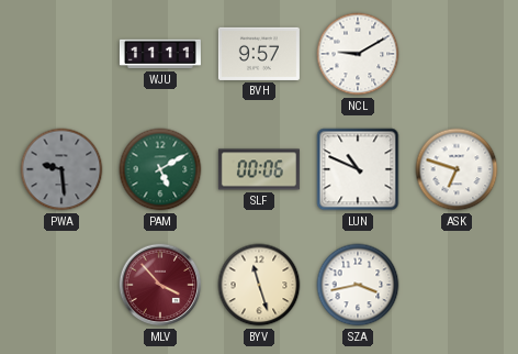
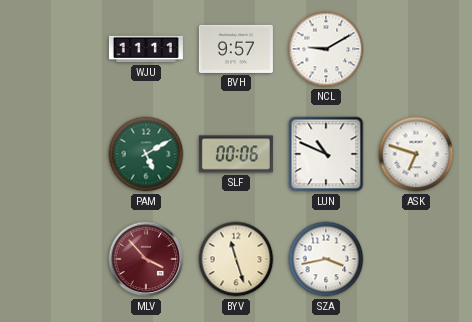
PWA: 9:29 -> none (61, 169)
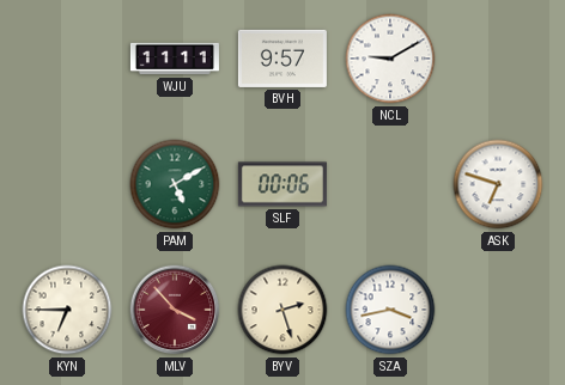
LUN: 10:49 -> none (326, 154)
KYN: none -> 6:45 (67, 310)
BYV: 11:27 -> 2:27 (282, 310)
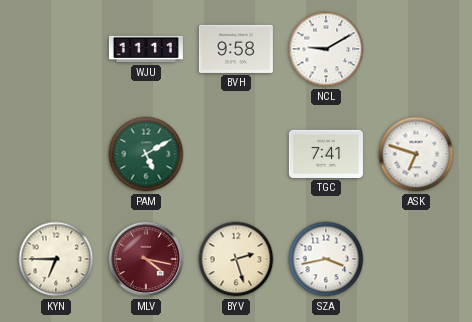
BVH: 9:57 -> 9:58 (236, 49)
SLF: 00:06 -> none (282, 184)
TGC: none -> 7:41 (326, 154)
MLV: 3:53 -> 4:17 (146, 259)
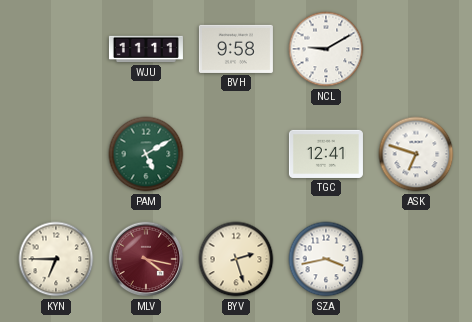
TGC: 7:41 -> 12:41 (326, 154)
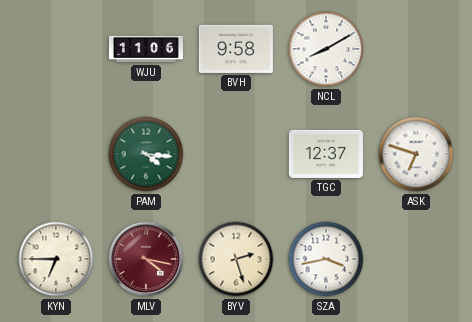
WJU: 11:11 -> 11:06 (146, 49)
NCL: 9:10 -> 8:10 (326, 49)
PAM: 5:10 -> 4:16 (146, 154)
TGC: 12:41 -> 12:37 (326, 154)
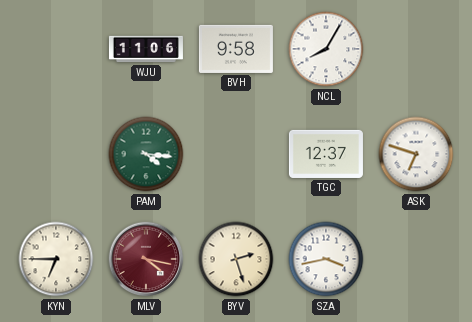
NCL: 8:10 -> 8:05 (326, 49)
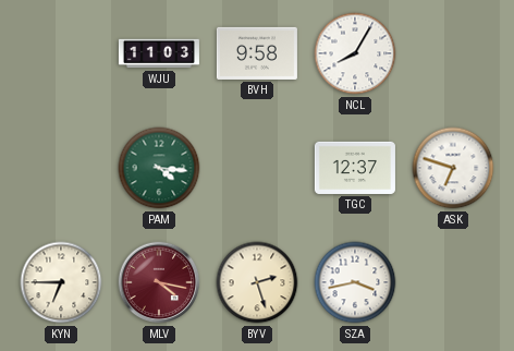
WJU: 11:06 -> 11:03 (159, 53)
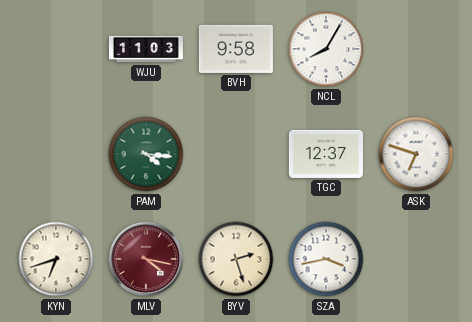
KYN: 6:45 -> 6:42 (56, 259)
